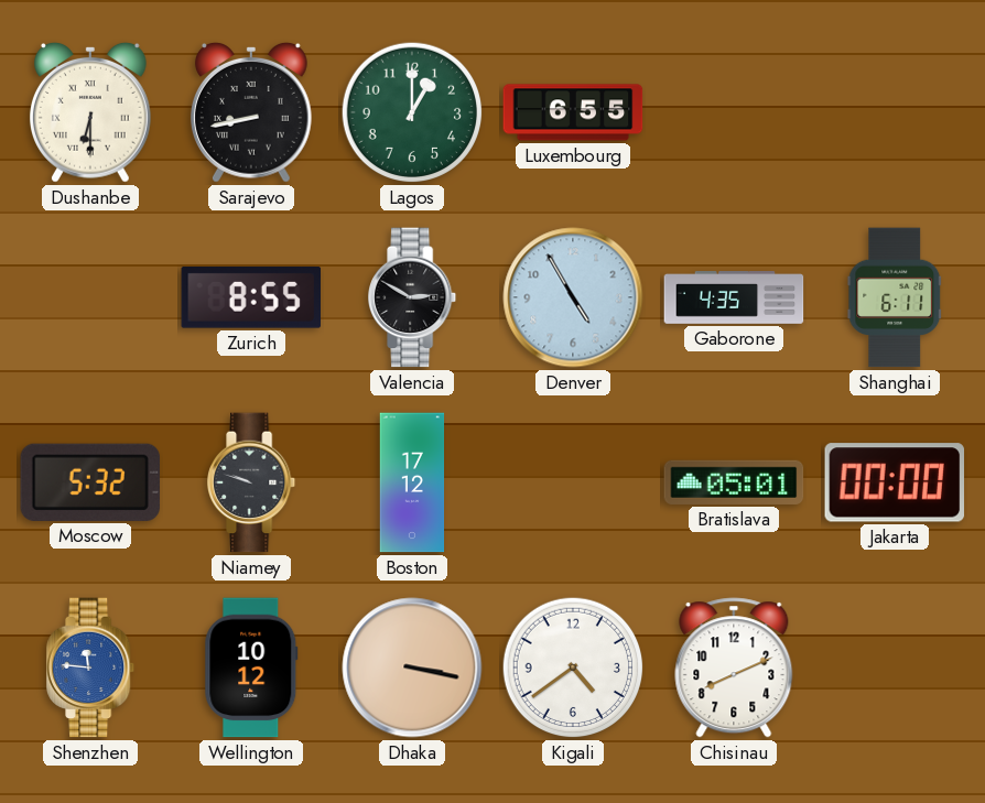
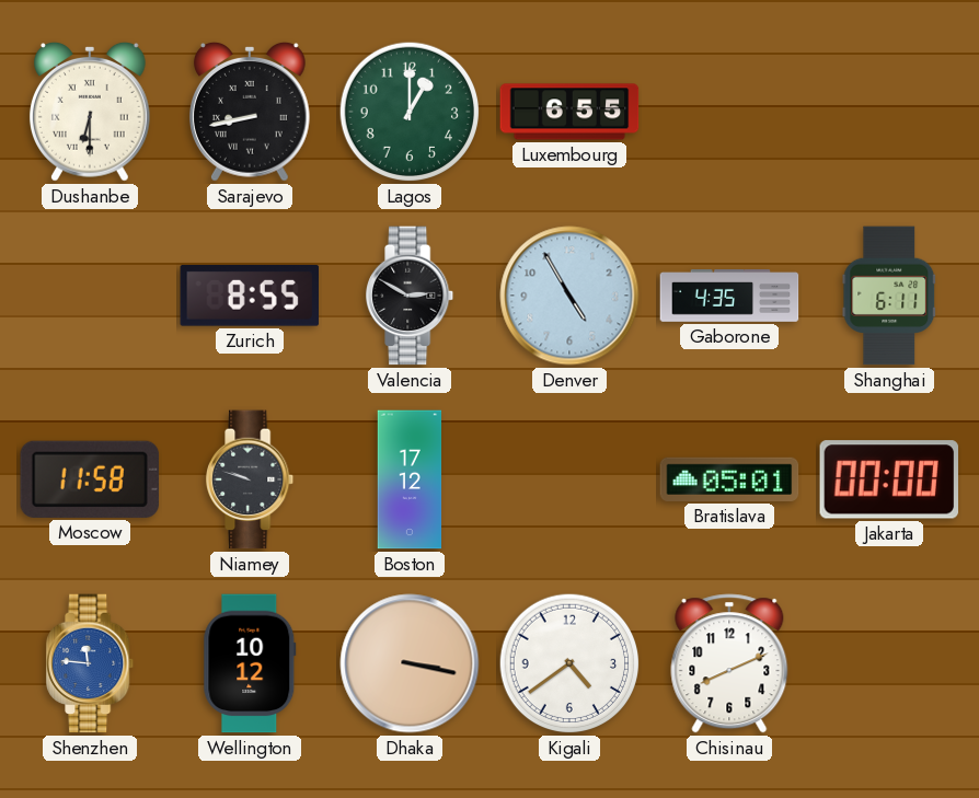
Moscow: 5:32 -> 11:58 (90, 479)
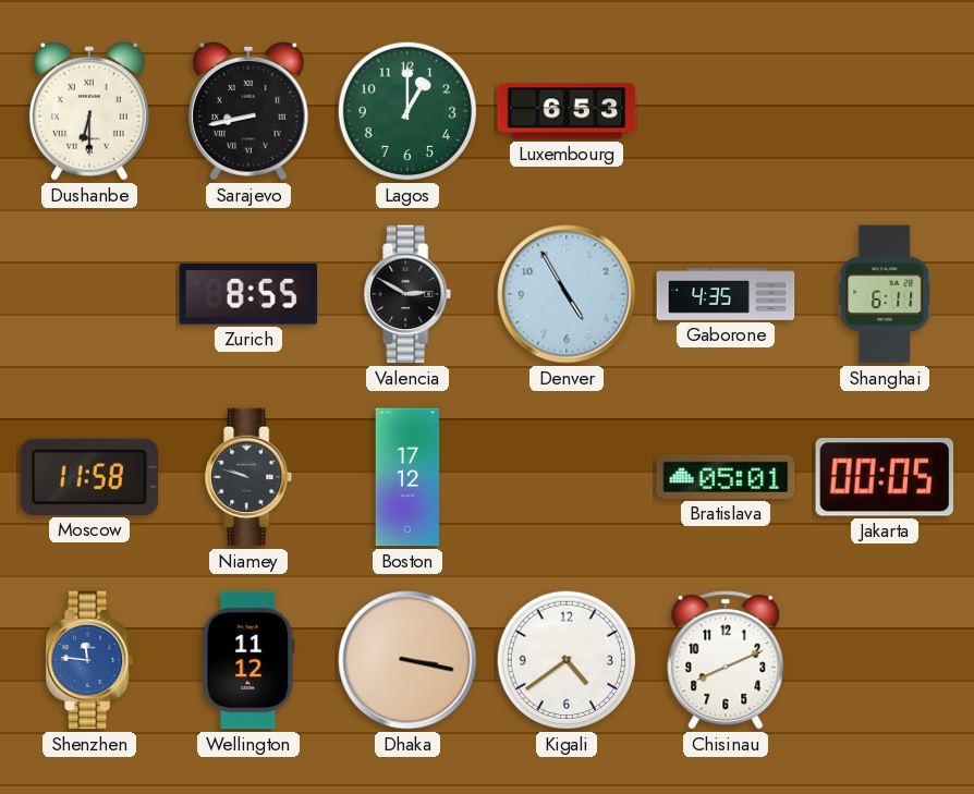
Luxembourg: 6:55 -> 6:53 (567, 111)
Jakarta: 00:00 -> 00:05 (885, 477)
Wellington: 10:12 -> 11:12 (248, 660)
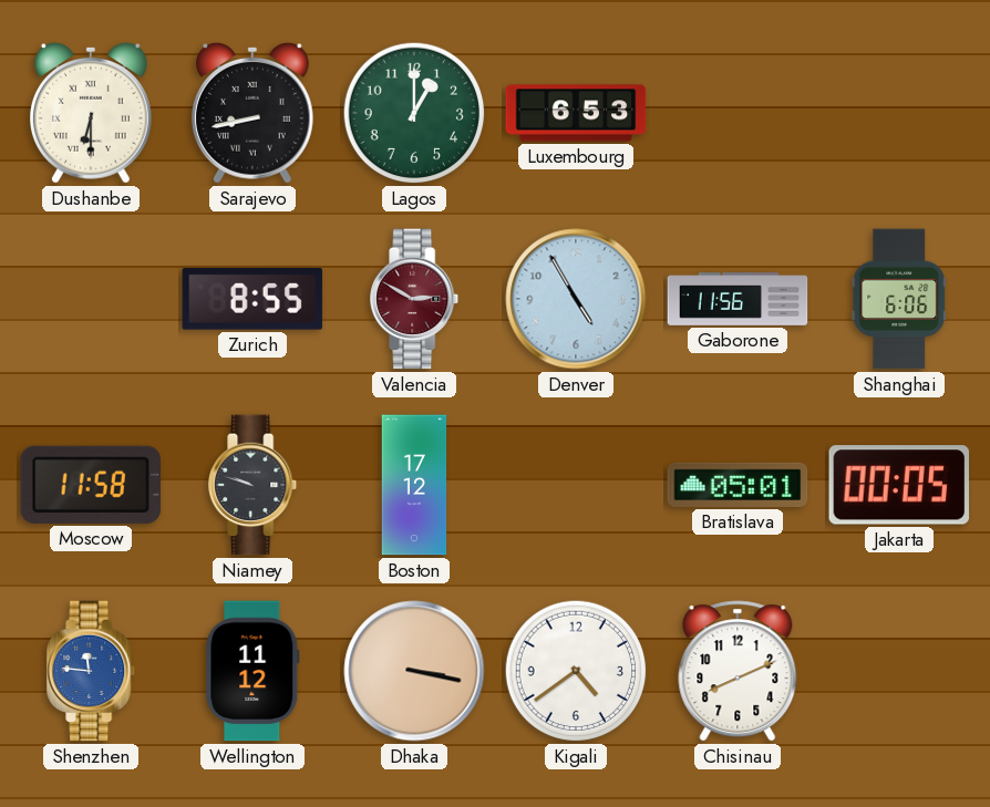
Valencia dial: black -> burgundy (415, 299)
Gaborone: 4:35 -> 11:56 (738, 299)
Shanghai: 6:11 -> 6:06 (899, 299)
